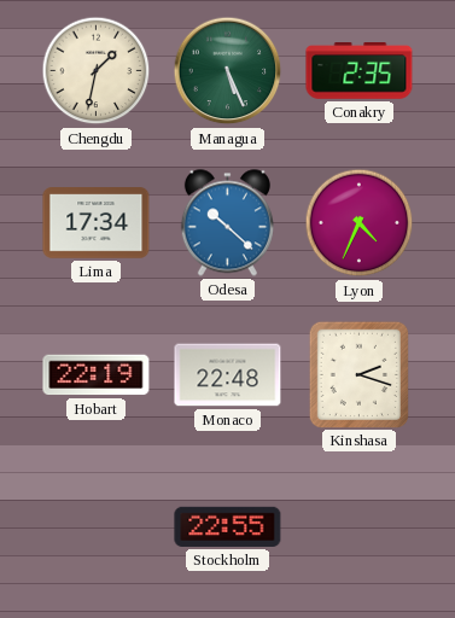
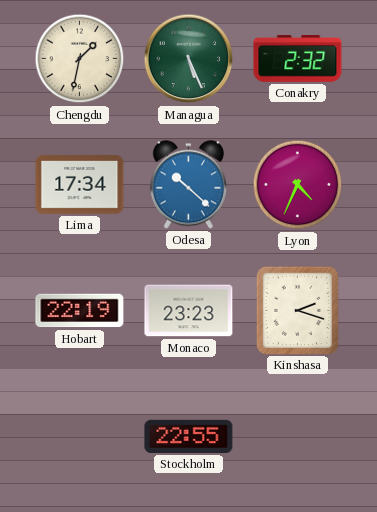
Conakry: 2:35 -> 2:32 (298, 59)
Monaco: 22:48 -> 23:23 (189, 311)
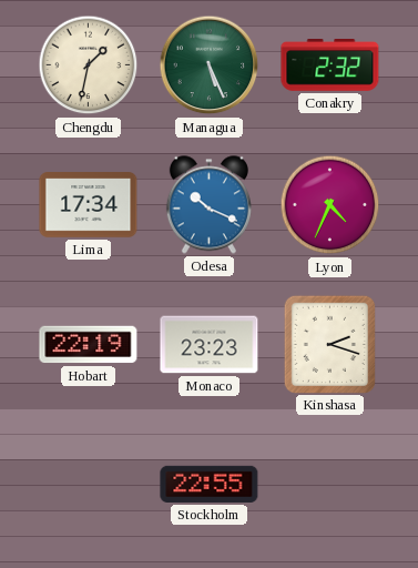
Odesa: 10:22 -> 10:19 (208, 205)
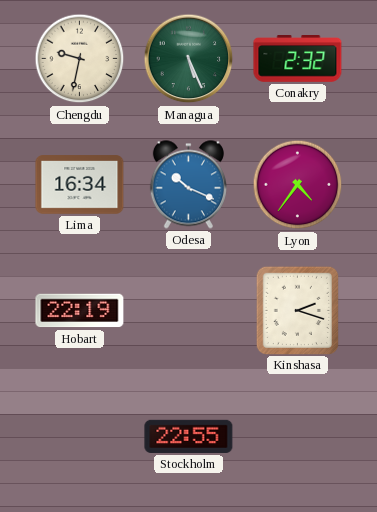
Chengdu: 1:32 -> 9:32 (80, 59)
Lima: 17:34 -> 16:34 (80, 185)
Lyon: 4:34 -> 4:36 (298, 185)
Monaco: 23:23 -> none (210, 345)
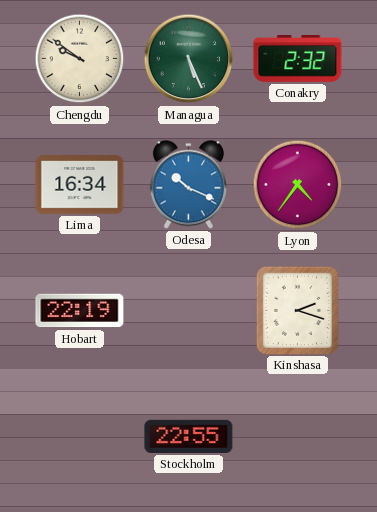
Chengdu: 9:32 -> 9:51 (80, 59)
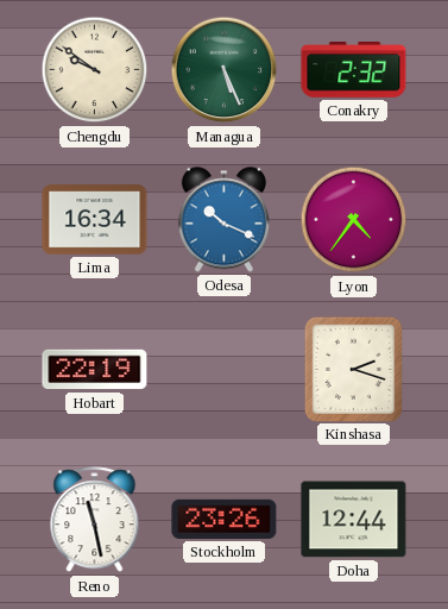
Reno: none -> 11:28 (95, 520)
Stockholm: 22:55 -> 23:26 (225, 519)
Doha: none -> 12:44 (354, 520)
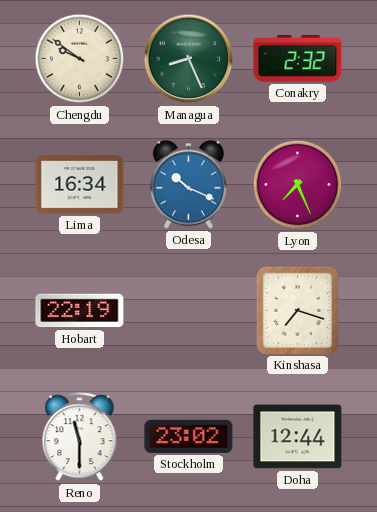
Managua: 5:26 -> 8:26 (189, 59)
Lyon: 4:36 -> 7:26 (298, 185)
Kinshasa: 2:18 -> 7:18 (297, 310)
Reno: 11:28 -> 11:30 (80, 437)
Stockholm: 23:26 -> 23:02 (189, 436)
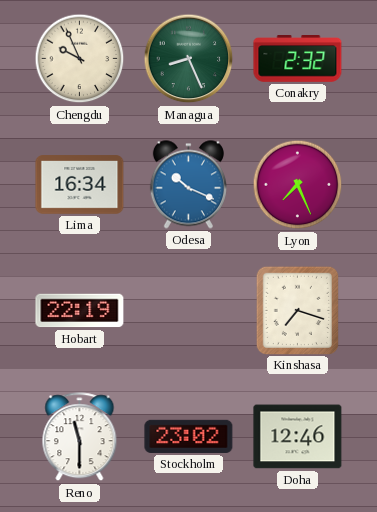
Chengdu: 9:51 -> 9:56 (80, 59)
Doha: 12:44 -> 12:46 (298, 437)
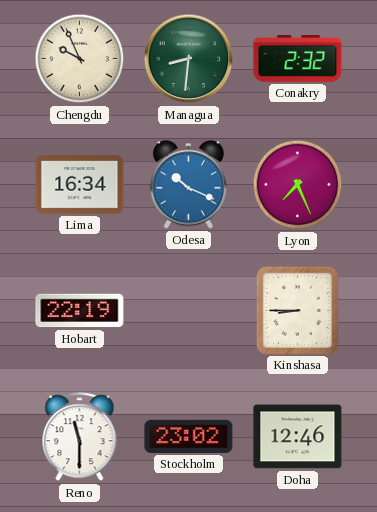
Managua: 8:26 -> 8:31 (189, 59)
Kinshasa: 7:18 -> 8:45 (297, 310)
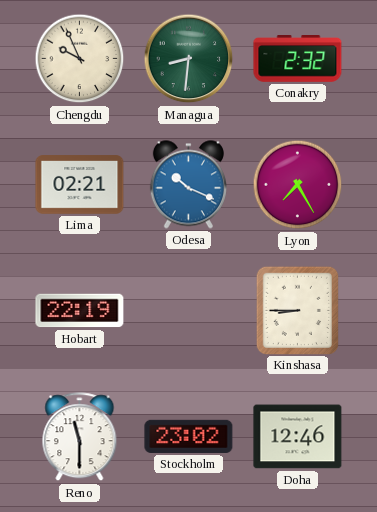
Lima: 16:34 -> 02:21 (80, 185)
Lyon: 7:26 -> 7:25 (298, 185)
